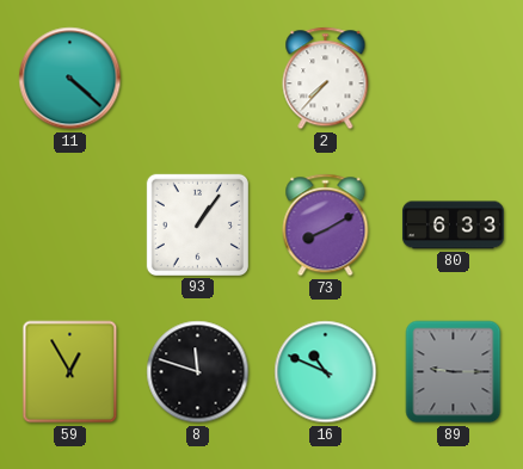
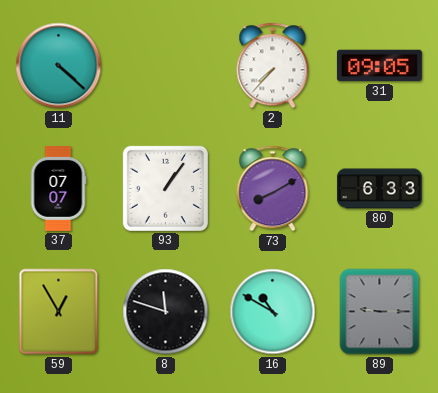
31: none -> 09:05 (379, 66)
37: none -> 07:07 (58, 188)
16: 10:49 -> 10:50 (273, 312)
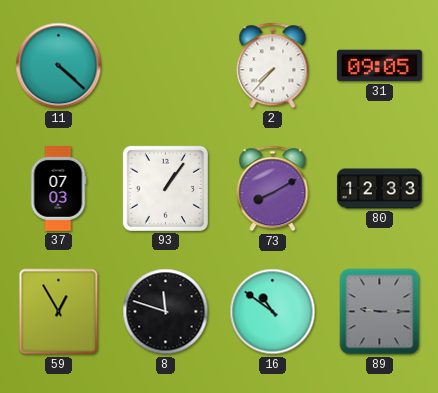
37: 07:07 -> 07:03 (58, 188)
80: 6:33 -> 12:33 (379, 189)
16: 10:50 -> 10:51 (273, 312)
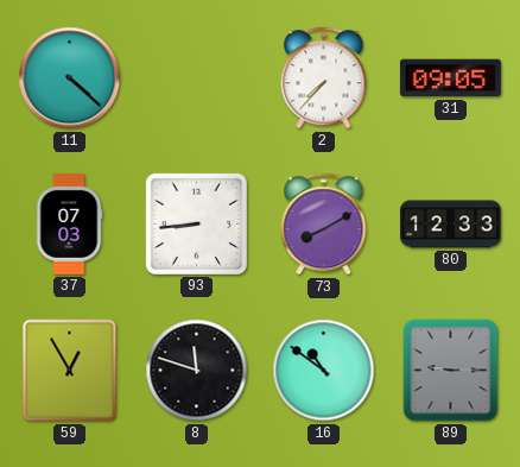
93: 1:06 -> 8:44 (196, 223)
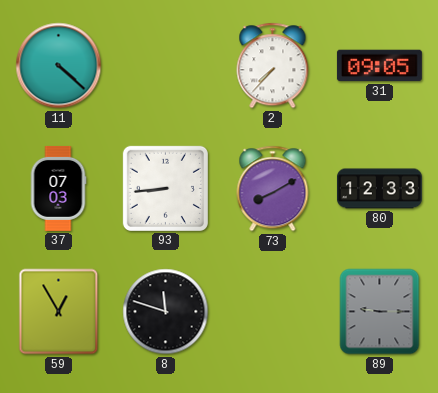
16: 10:51 -> none (324, 371)
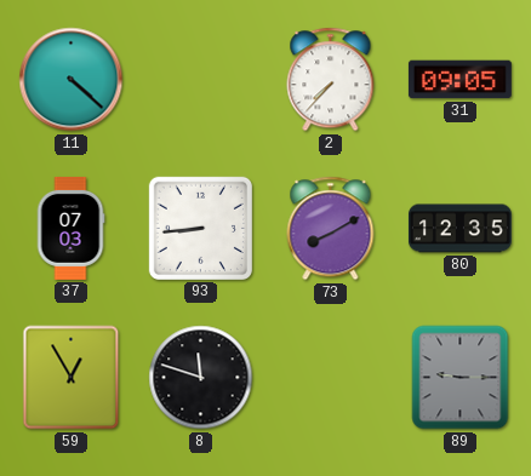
80: 12:33 -> 12:35 (459, 229)
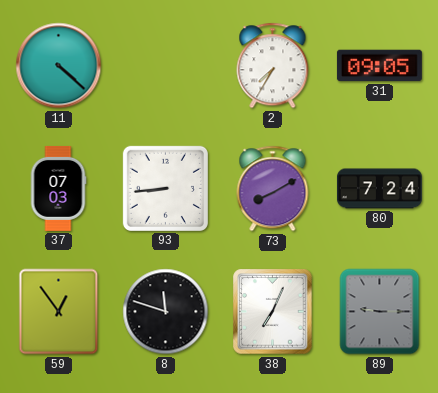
2: 7:37 -> 7:35 (273, 66)
80: 12:35 -> 7:24 (379, 189)
59: 12:55 -> 12:54 (59, 312)
38: none -> 7:04 (273, 312)
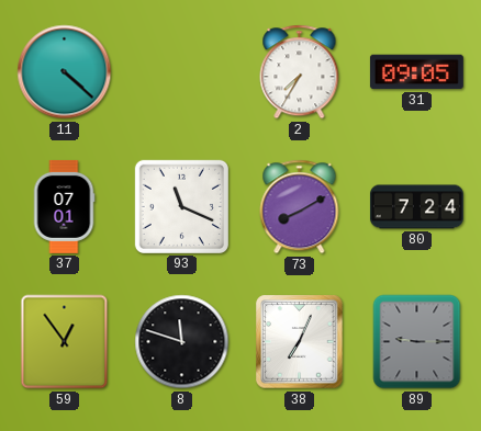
37: 07:03 -> 07:01 (64, 206)
93: 8:44 -> 11:19 (181, 206)
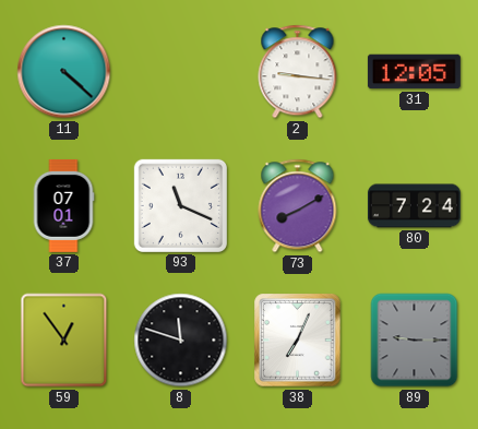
2: 7:35 -> 9:16 (298, 72)
31: 09:05 -> 12:05 (414, 72)
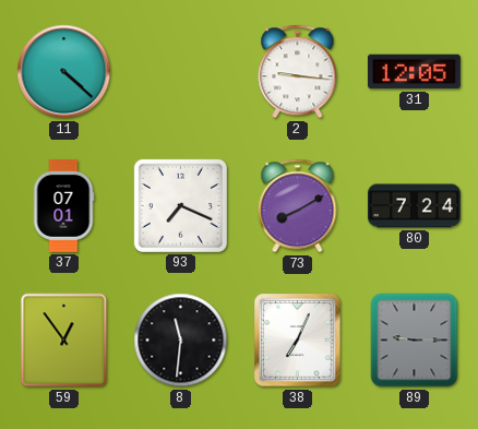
93: 11:19 -> 7:19 (180, 205)
8: 11:48 -> 11:31 (181, 341)
